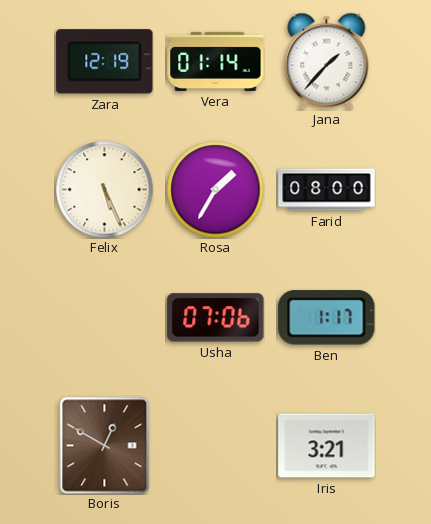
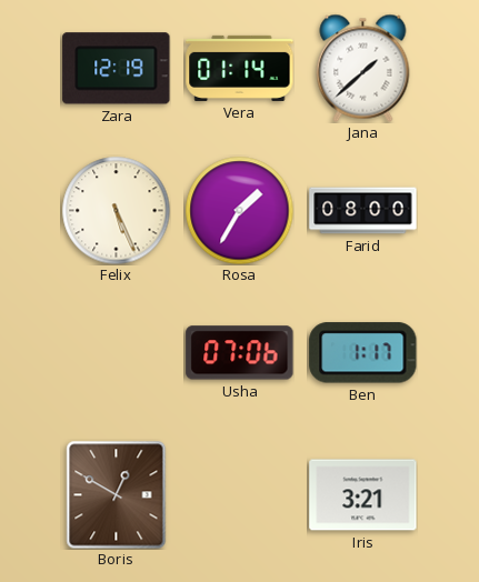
Jana: 1:37 -> 1:38 (363, 68)
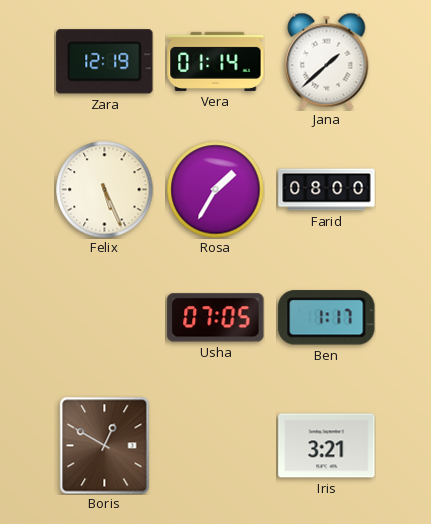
Usha: 07:06 -> 07:05 (216, 318)
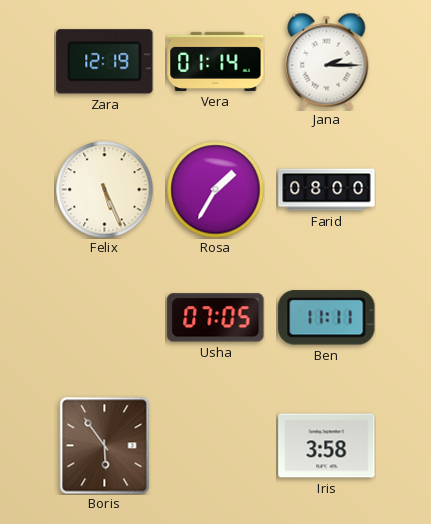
Jana: 1:38 -> 2:15 (327, 61)
Ben: 1:17 -> 11:11 (327, 318)
Boris: 12:50 -> 5:54 (105, 445)
Iris: 3:21 -> 3:58 (327, 446)
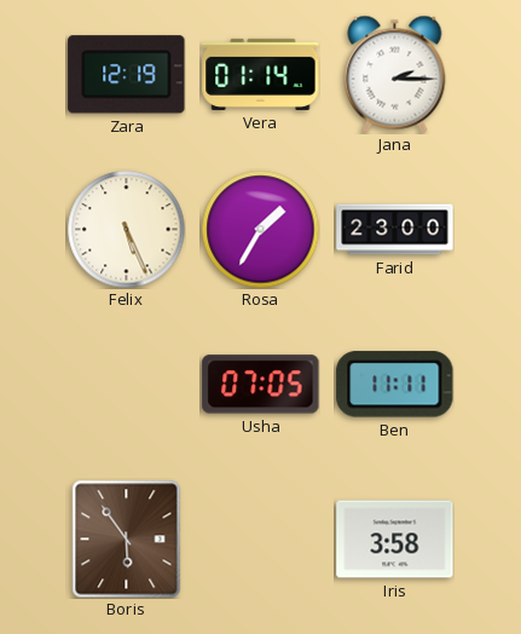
Farid: 08:00 -> 23:00 (395, 230)
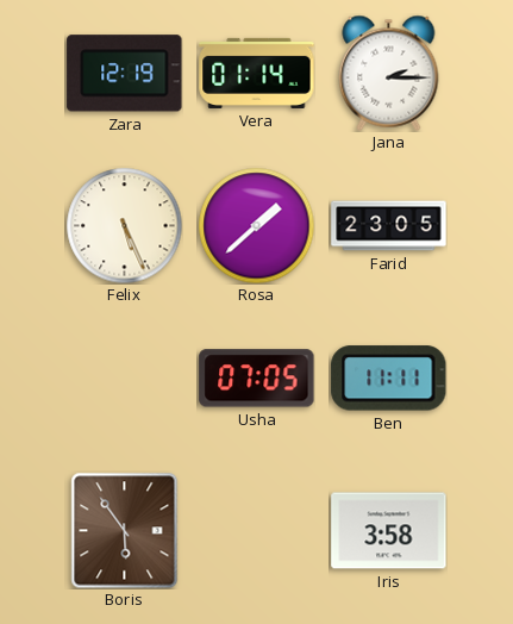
Rosa: 1:35 -> 1:38 (256, 225)
Farid: 23:00 -> 23:05 (389, 226)
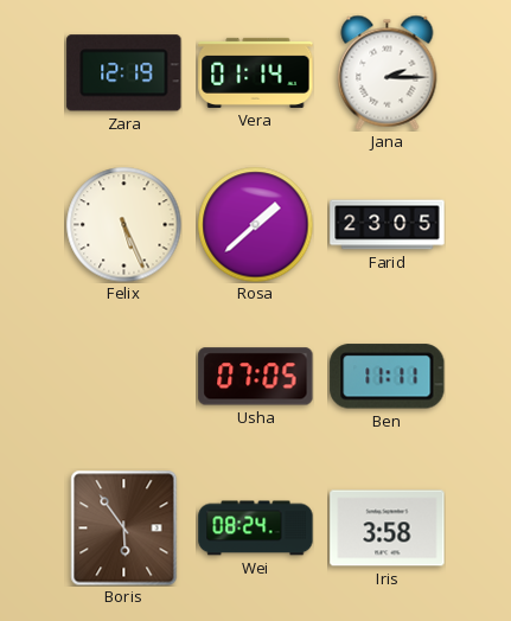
Wei: none -> 08:24 (256, 529)
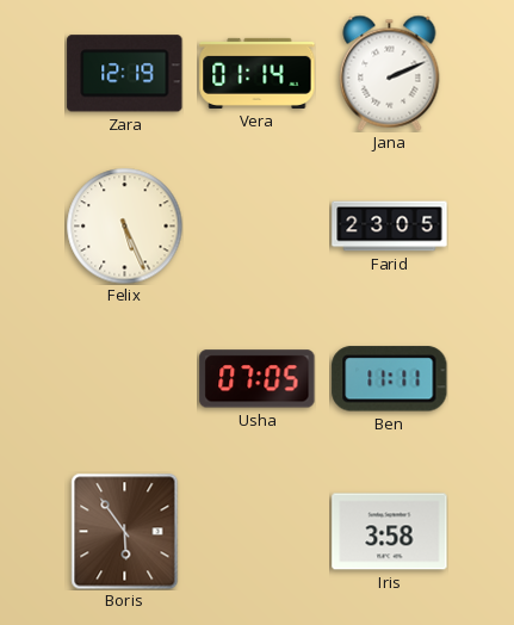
Jana: 2:15 -> 2:11 (390, 73)
Rosa: 1:38 -> none (255, 224)
Wei: 08:24 -> none (256, 529)
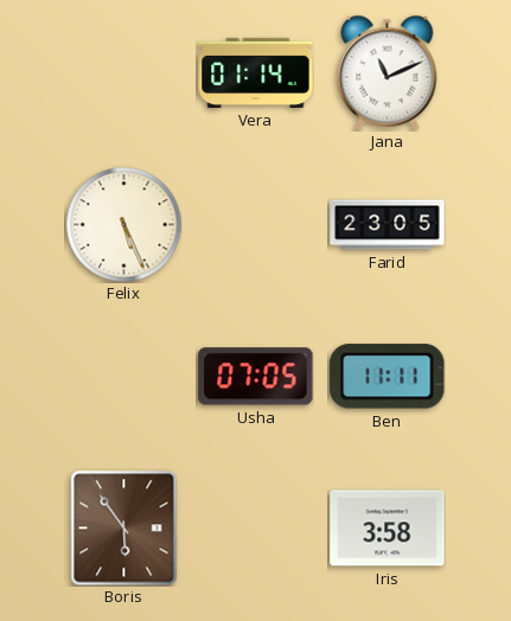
Zara: 12:19 -> none (125, 74)
Jana: 2:11 -> 11:11 (388, 72)
